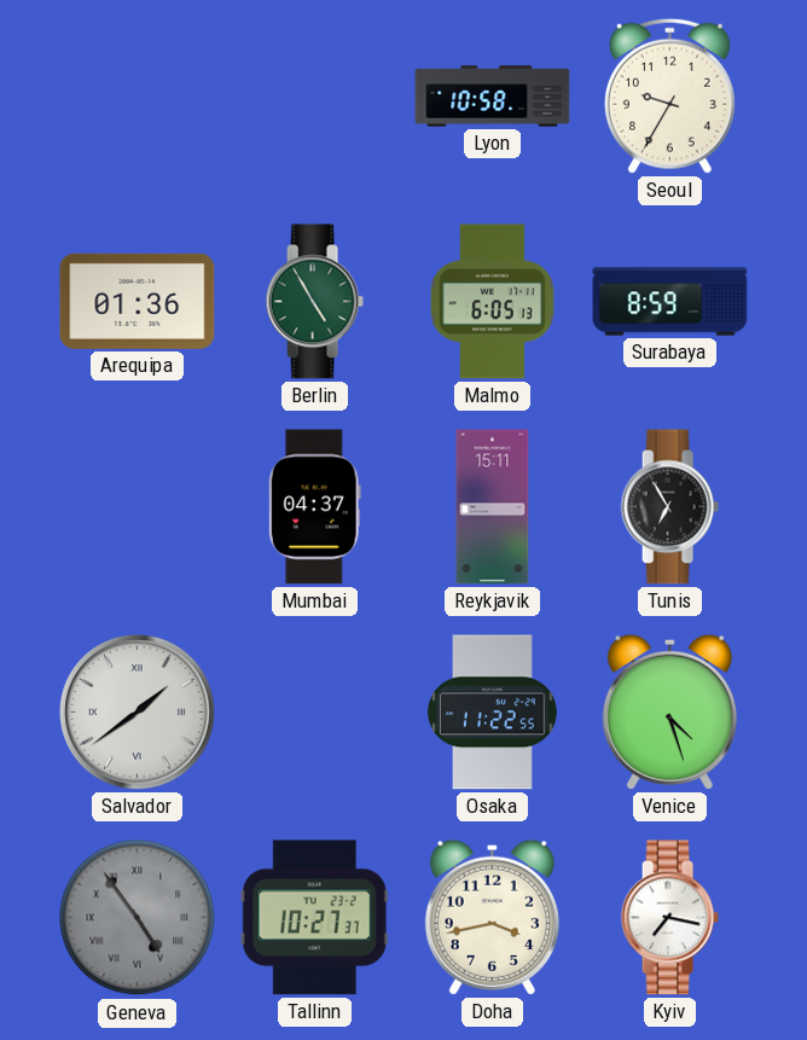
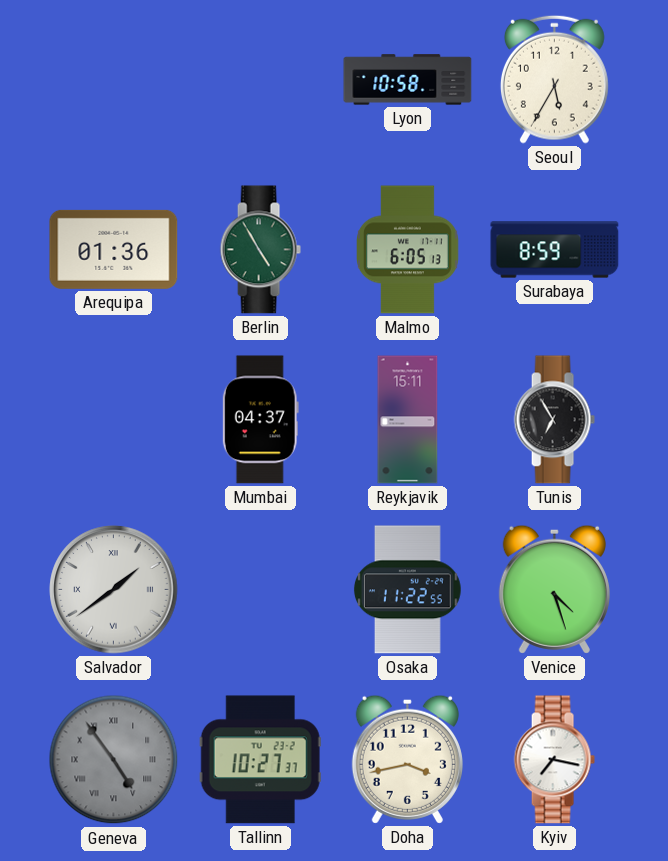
Seoul: 9:35 -> 5:35 (554, 79)
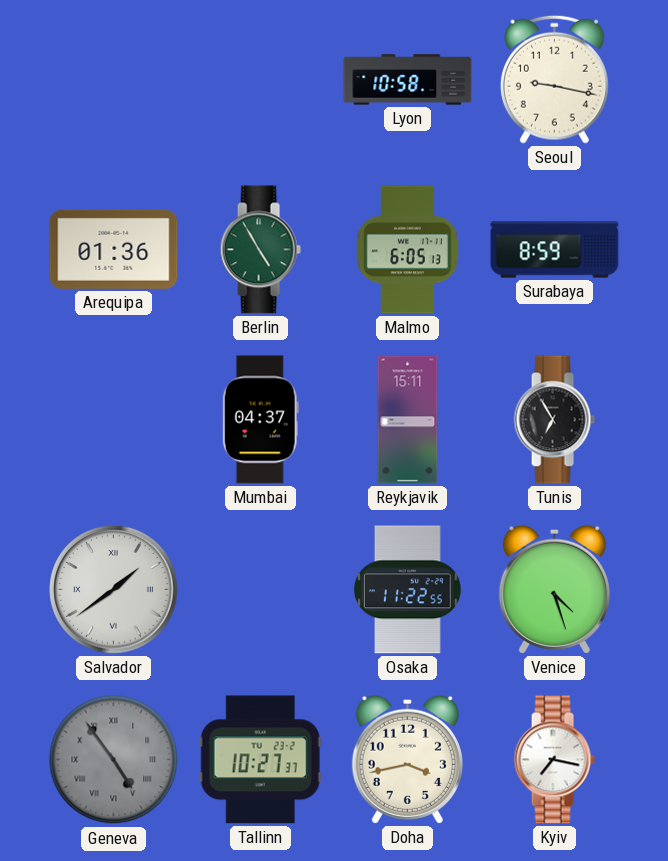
Seoul: 5:35 -> 9:17 (554, 79)
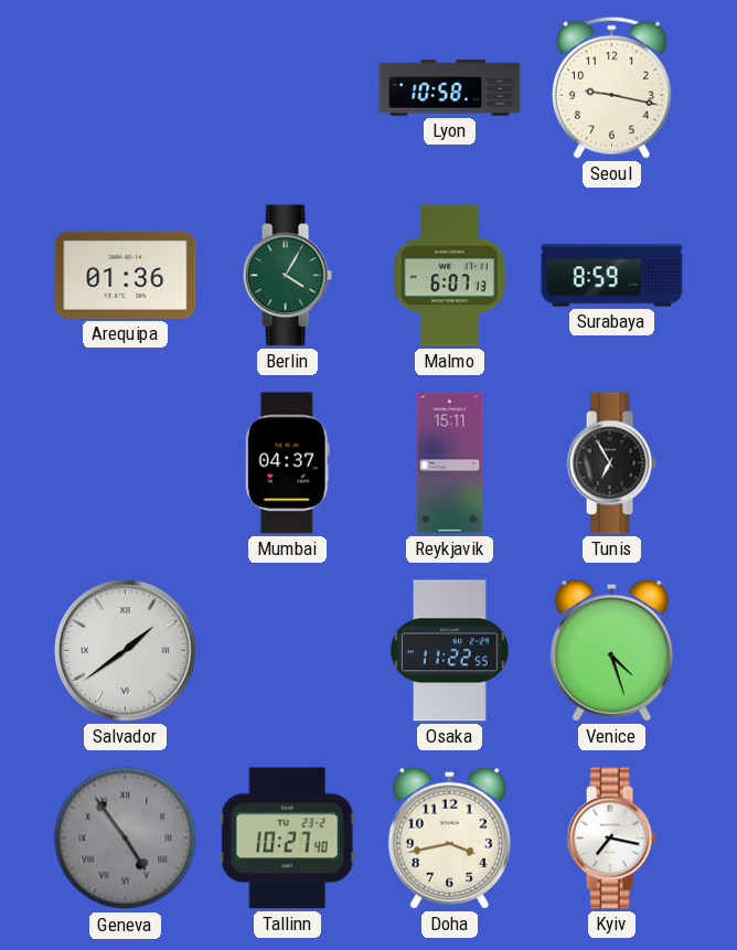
Berlin: 4:55 -> 4:05 (287, 276)
Malmo: 6:05 -> 6:07 (450, 276)
Tallinn: 10:27:37 -> 10:27:40 (287, 839)
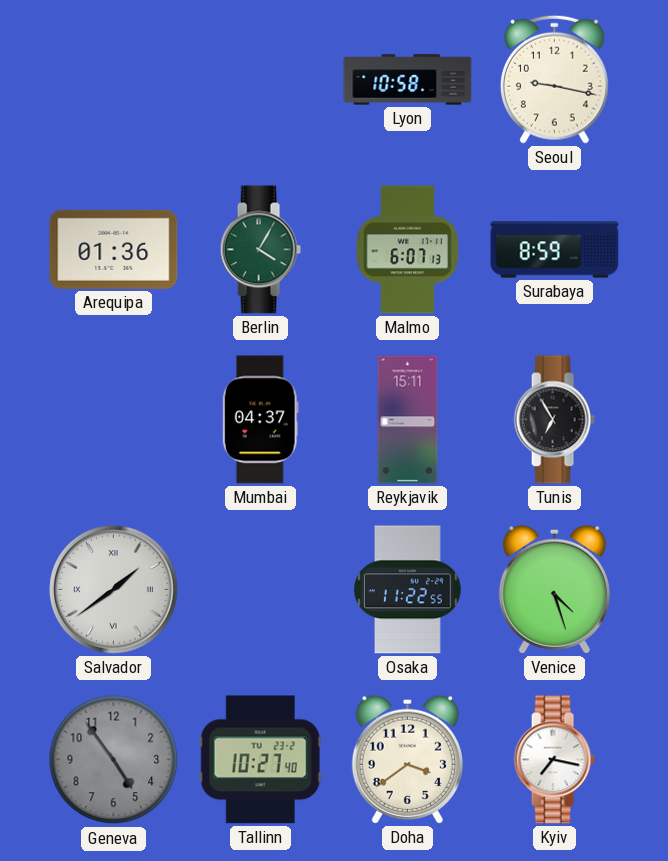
Geneva numerals: Roman -> Arabic (114, 760)
Doha: 3:43 -> 3:39 (407, 759)
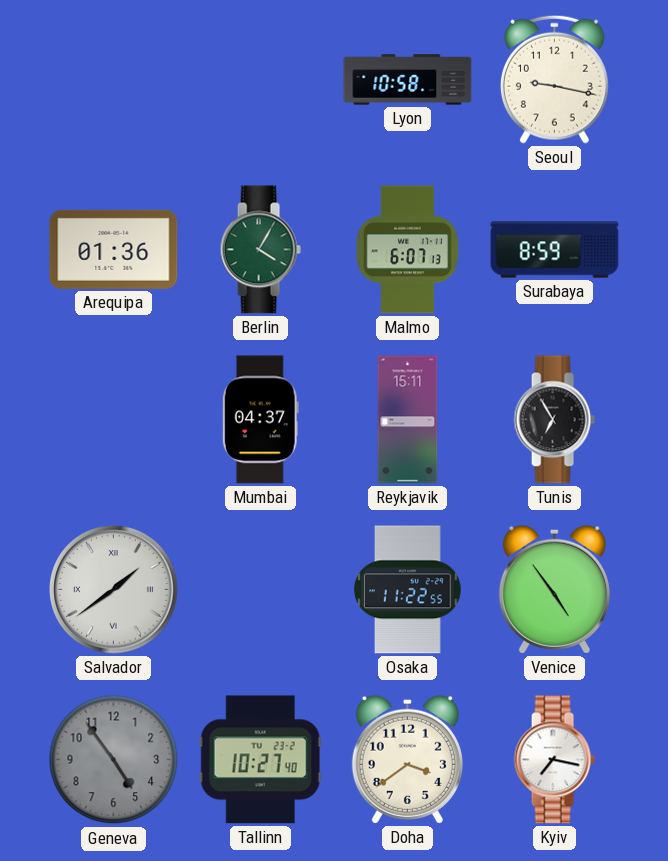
Venice: 4:27 -> 4:54 (554, 589)
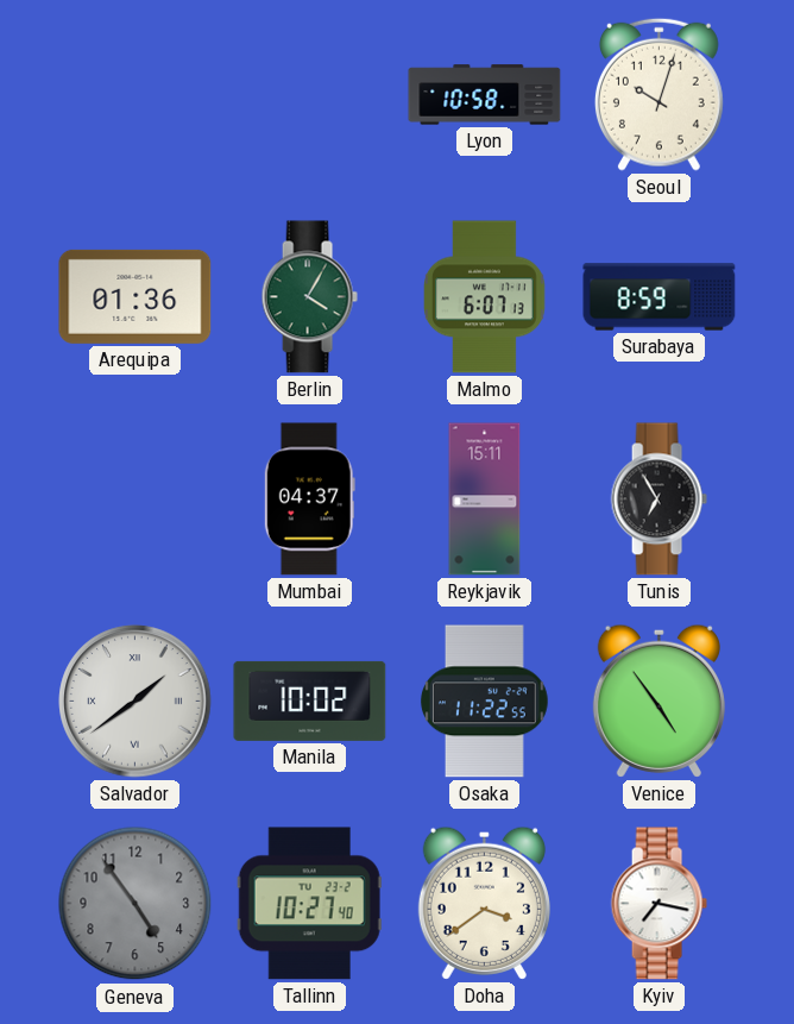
Seoul: 9:17 -> 10:03 (658, 94)
Manila: none -> 10:02 (310, 701)
